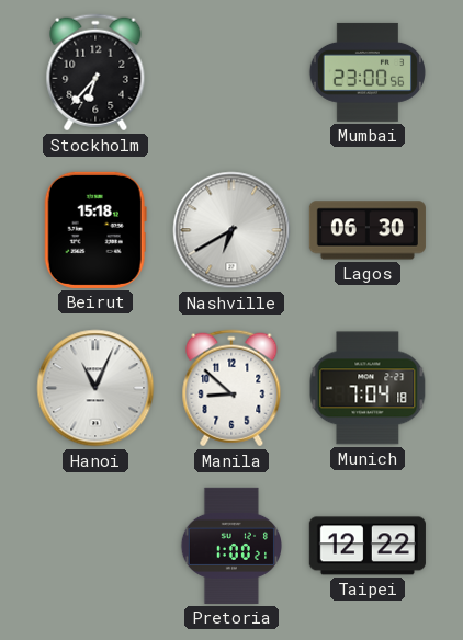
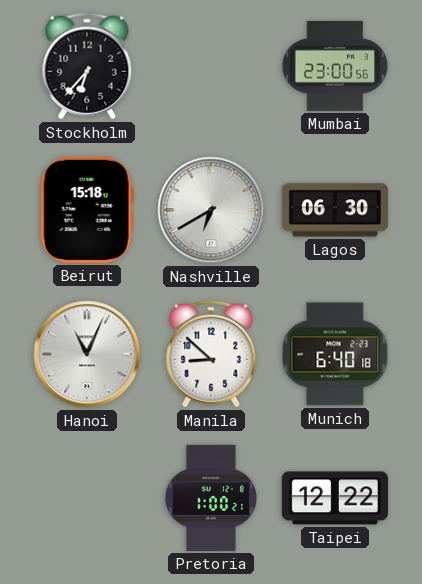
Munich: 7:04 -> 6:40 (335, 354)
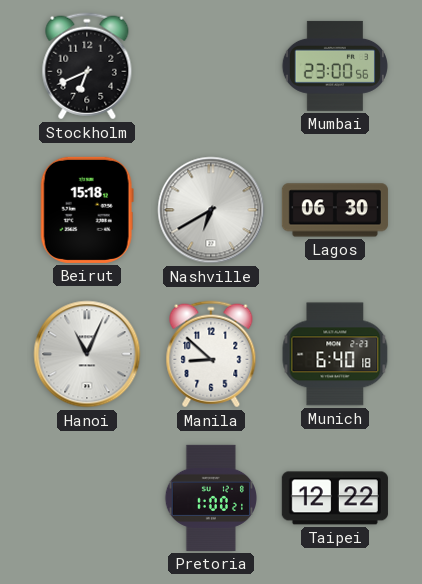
Stockholm: 6:37 -> 6:41 (87, 66)
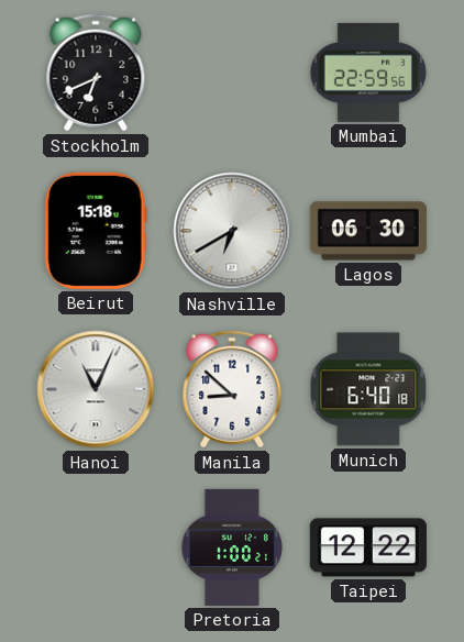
Mumbai: 23:00 -> 22:59 (368, 73)
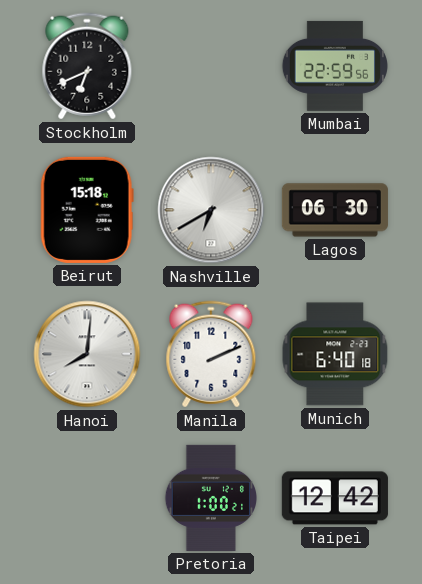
Hanoi: 11:04 -> 8:01 (87, 354)
Manila: 8:52 -> 2:11 (211, 354)
Taipei: 12:22 -> 12:42 (335, 498)
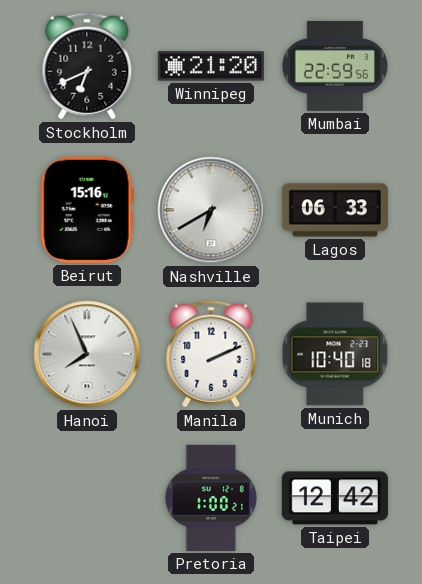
Winnipeg: none -> 21:20 (211, 66)
Beirut: 15:18 -> 15:16 (87, 210)
Lagos: 06:30 -> 06:33 (335, 210)
Hanoi: 8:01 -> 7:56 (87, 354)
Munich: 6:40 -> 10:40 (335, 354)
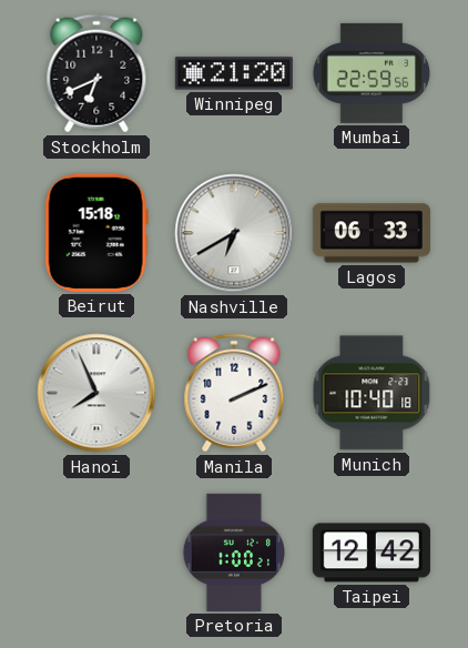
Beirut: 15:16 -> 15:18 (96, 233)
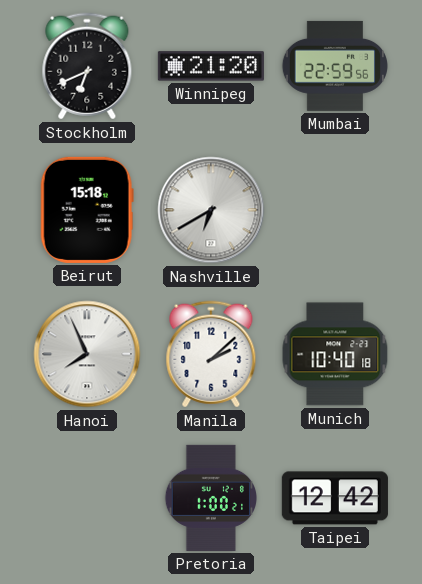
Lagos: 06:33 -> none (372, 233)
Manila: 2:11 -> 2:08 (211, 354)
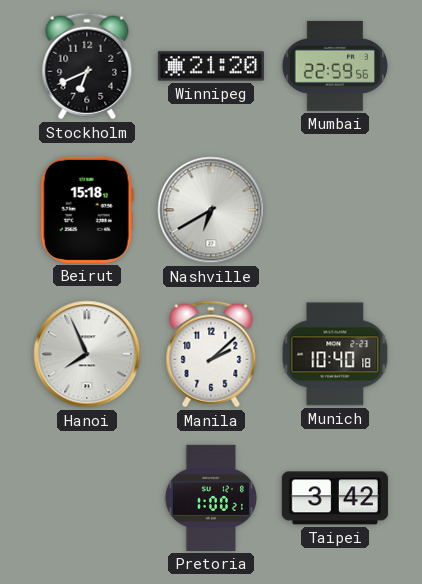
Taipei: 12:42 -> 3:42 (335, 498)
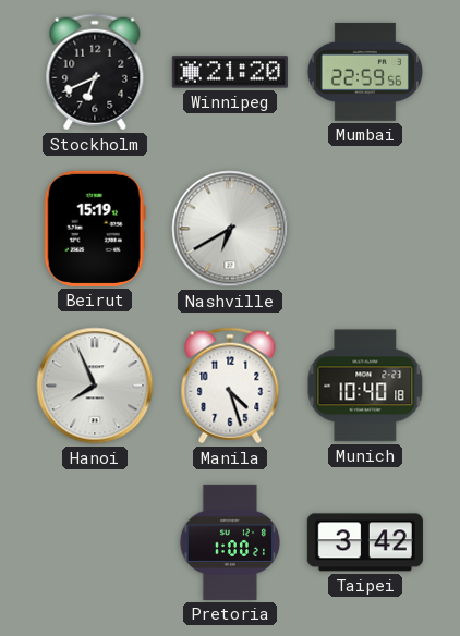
Beirut: 15:18 -> 15:19 (95, 229)
Manila: 2:08 -> 4:27 (230, 386)
